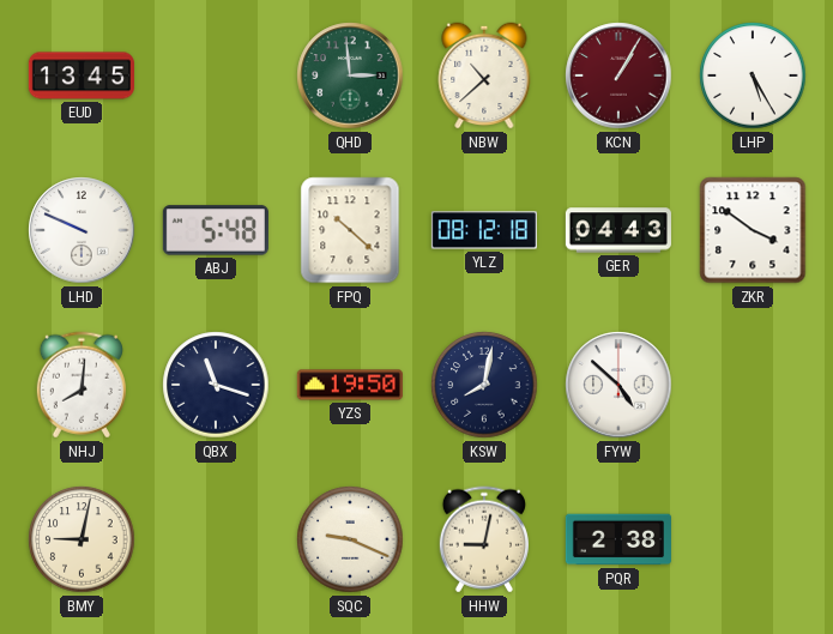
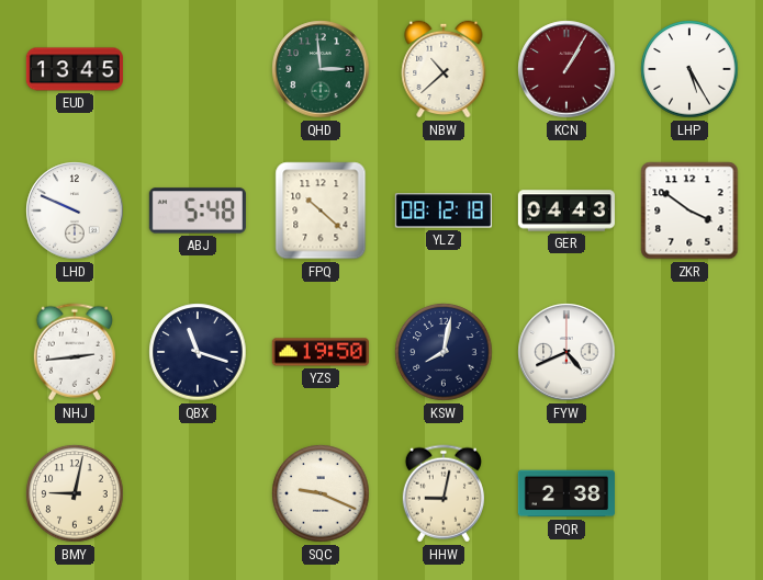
NHJ: 8:01 -> 2:44 (75, 352)
FYW: 4:52 -> 4:41 (566, 352)
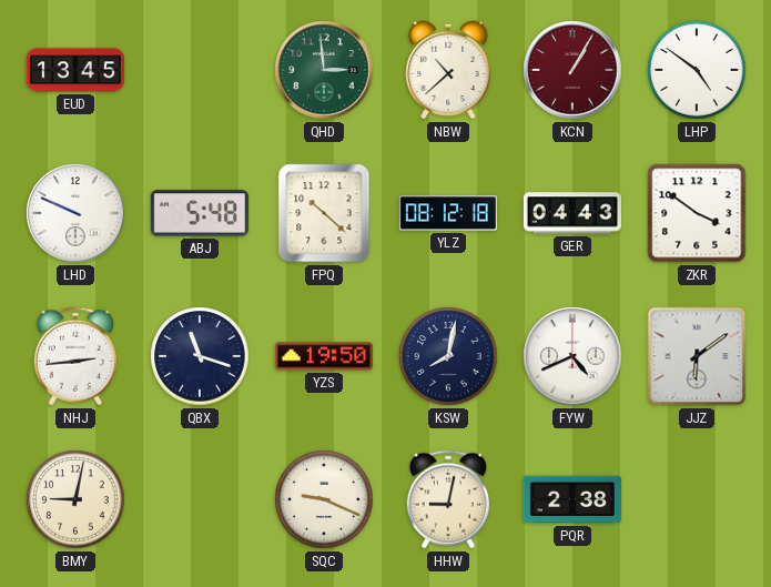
LHP: 5:25 -> 4:51 (697, 70)
JJZ: none -> 6:09 (697, 356)
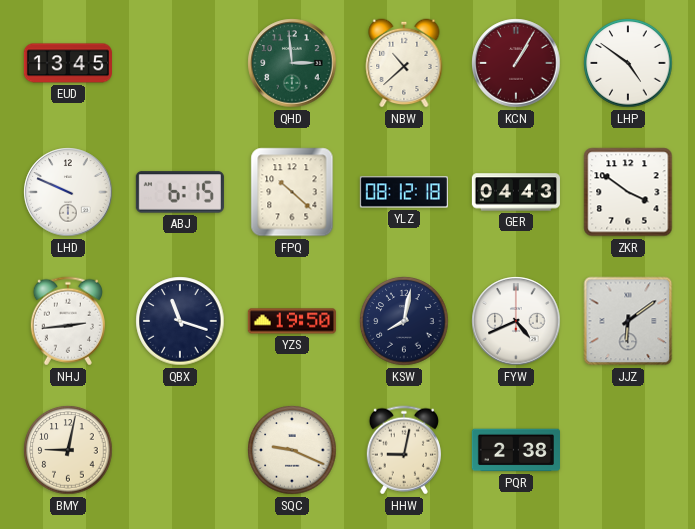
ABJ: 5:48 -> 6:15 (180, 192)
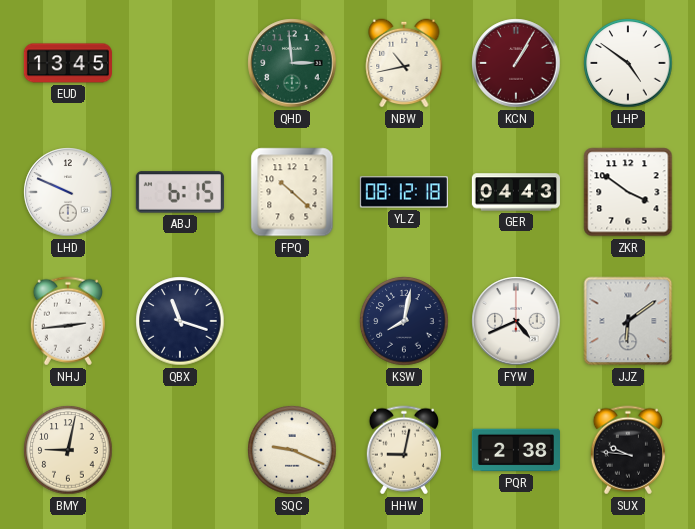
NBW: 10:38 -> 10:43 (404, 63)
YZS: 19:50 -> none (292, 321)
SUX: none -> 9:46 (628, 450)
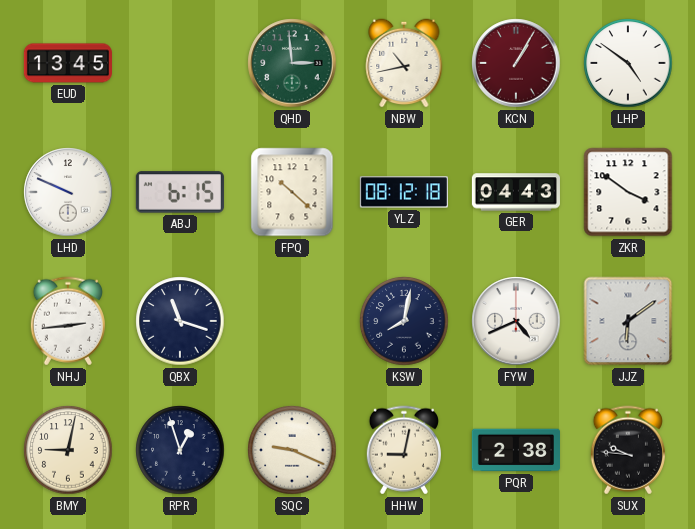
RPR: none -> 12:57 (180, 450)
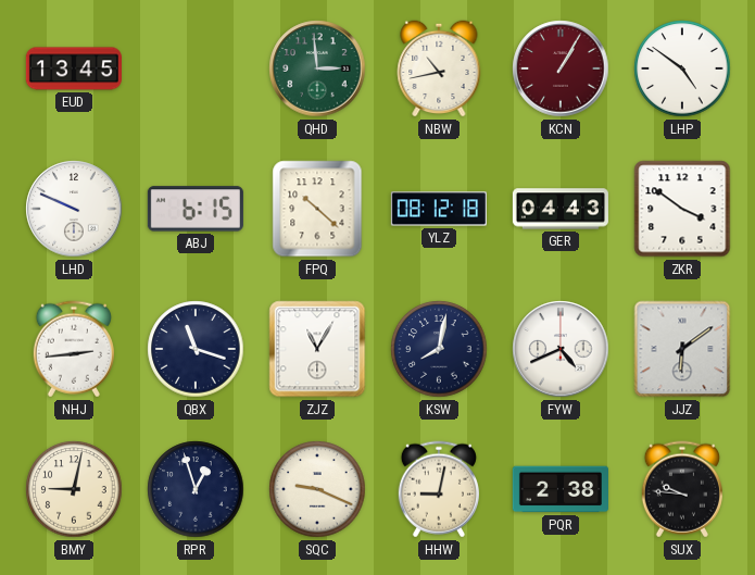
ZJZ: none -> 11:05 (317, 349)
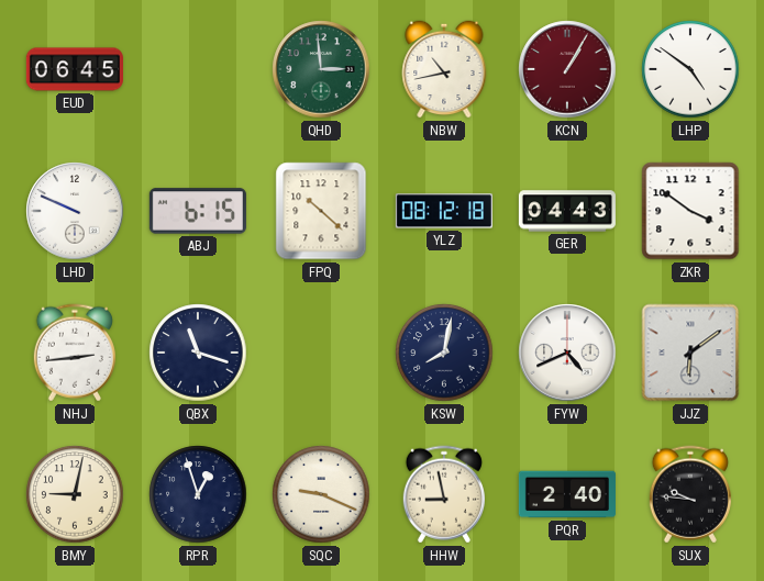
EUD: 13:45 -> 06:45 (75, 69)
ZJZ: 11:05 -> none (317, 349)
HHW: 9:02 -> 8:58 (444, 494)
PQR: 2:38 -> 2:40 (567, 494)
